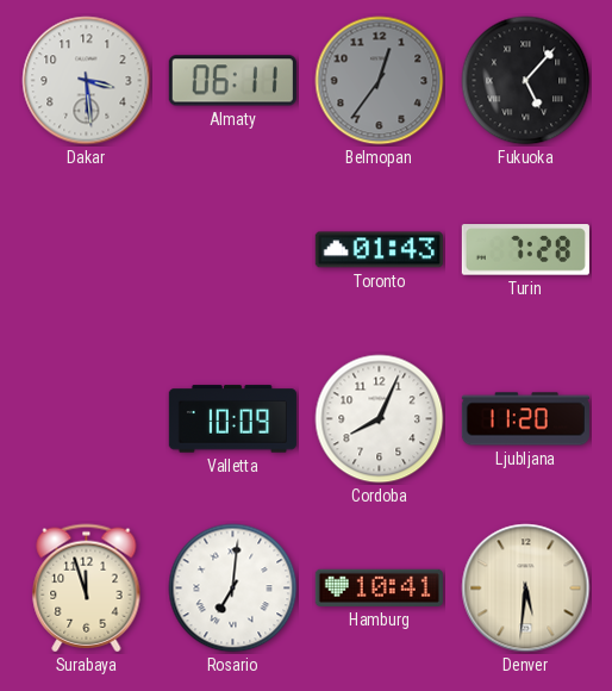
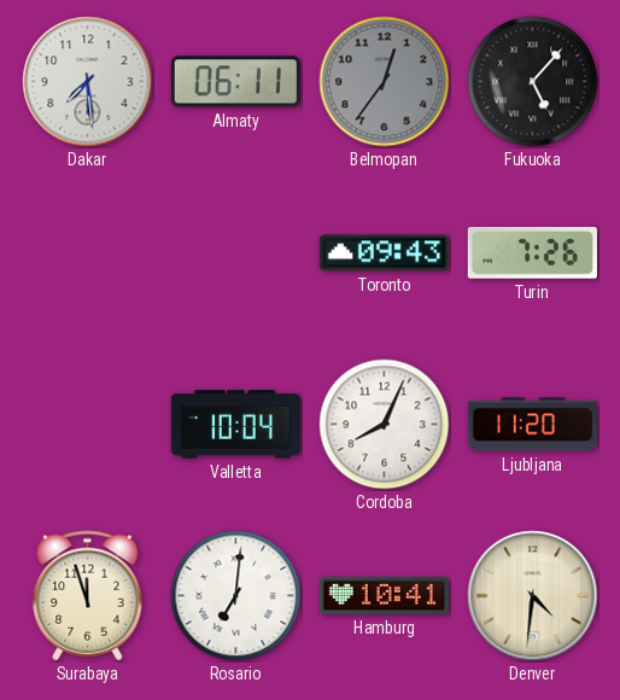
Dakar: 3:29 -> 7:29 (88, 82)
Toronto: 01:43 -> 09:43 (384, 253)
Turin: 7:28 -> 7:26 (532, 253)
Valletta: 10:09 -> 10:04 (235, 425)
Denver: 5:31 -> 4:31 (533, 596)
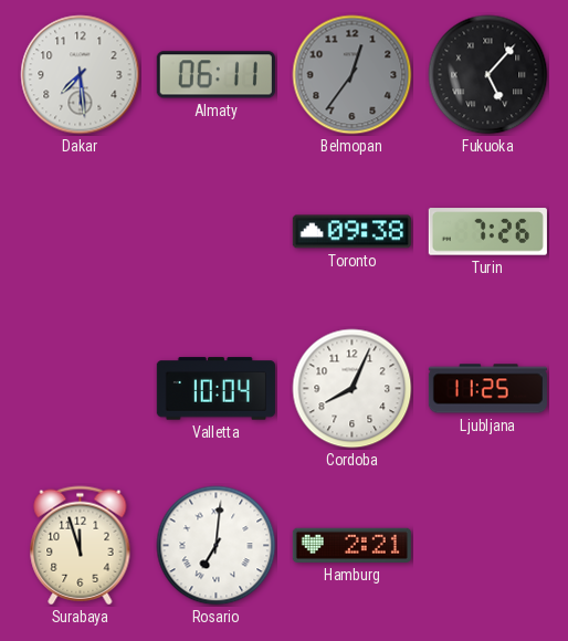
Toronto: 09:43 -> 09:38 (351, 232)
Ljubljana: 11:20 -> 11:25 (487, 389)
Hamburg: 10:41 -> 2:21 (351, 545)
Denver: 4:31 -> none (533, 596)
